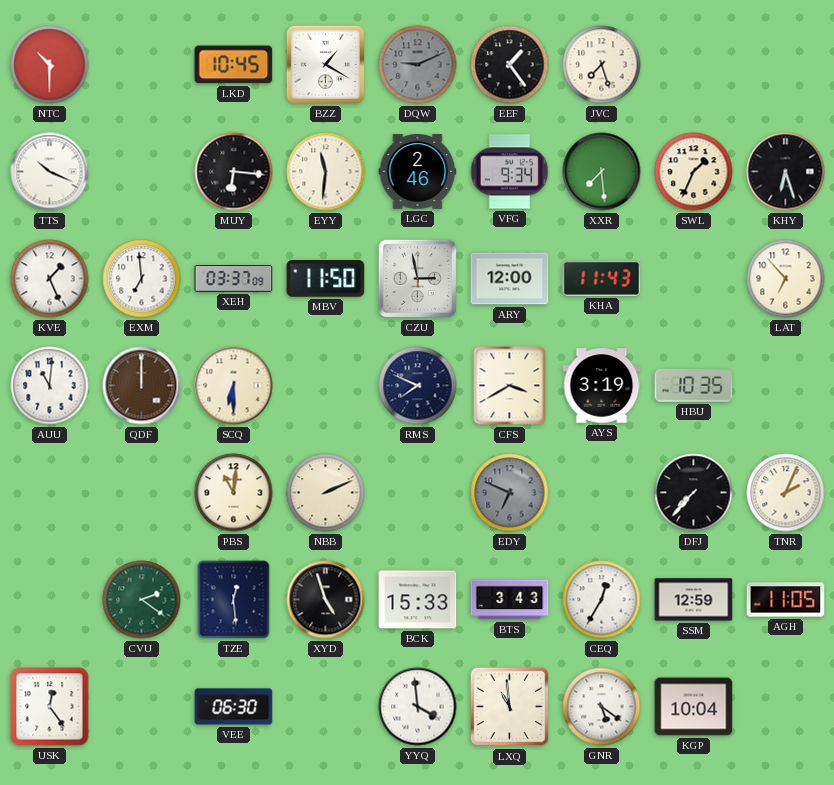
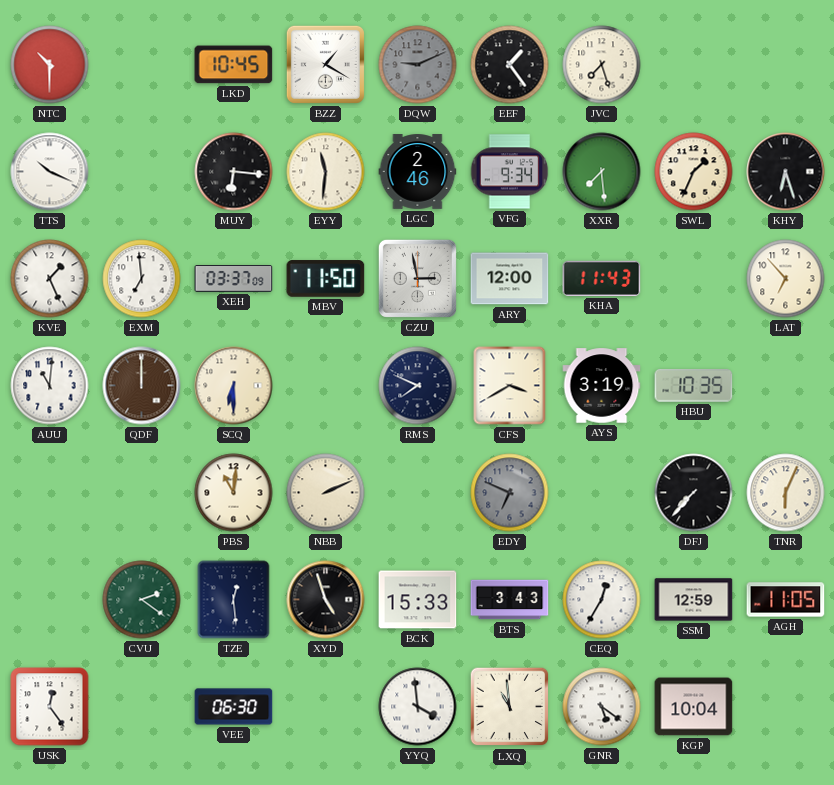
TNR: 2:04 -> 6:04 (786, 493)
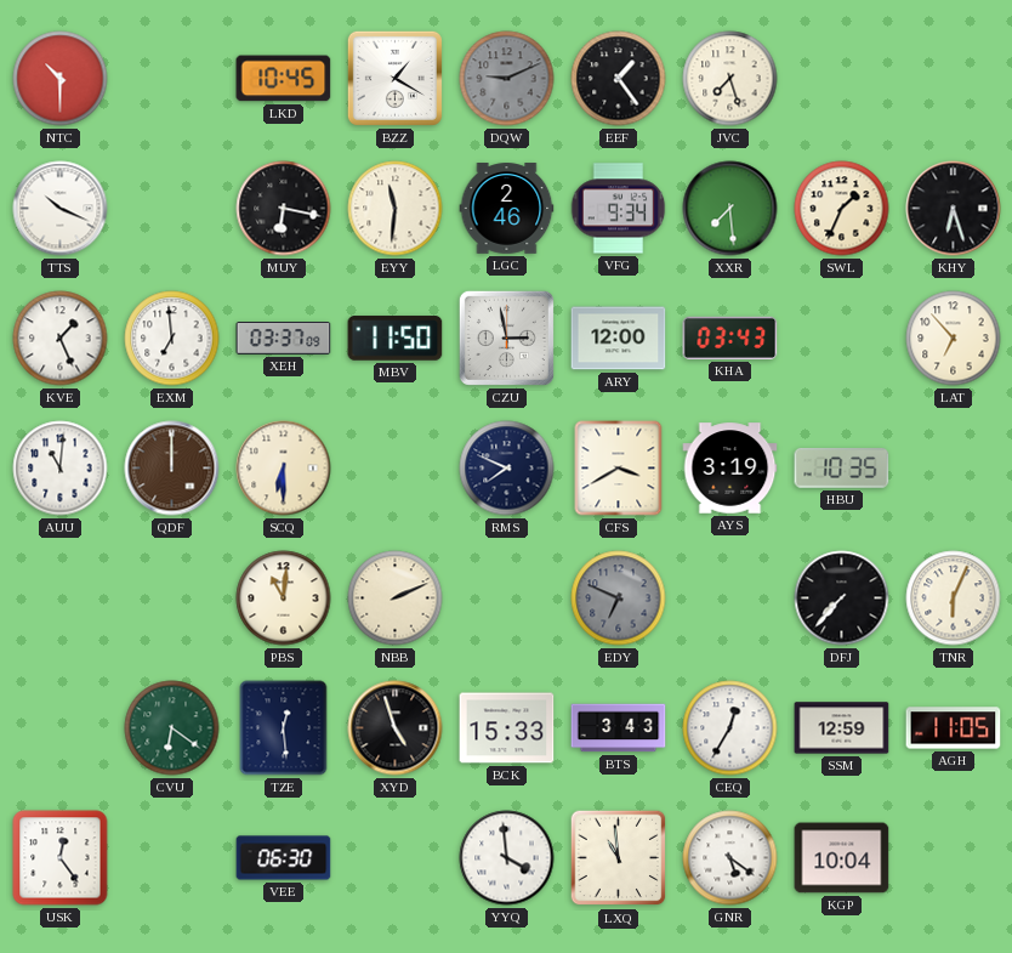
MUY: 6:16 -> 6:17 (284, 209)
KHA: 11:43 -> 03:43 (730, 337)
CVU: 2:21 -> 6:21 (172, 728)
